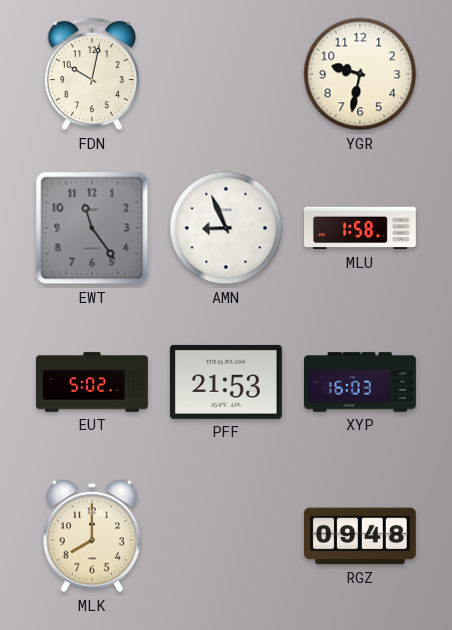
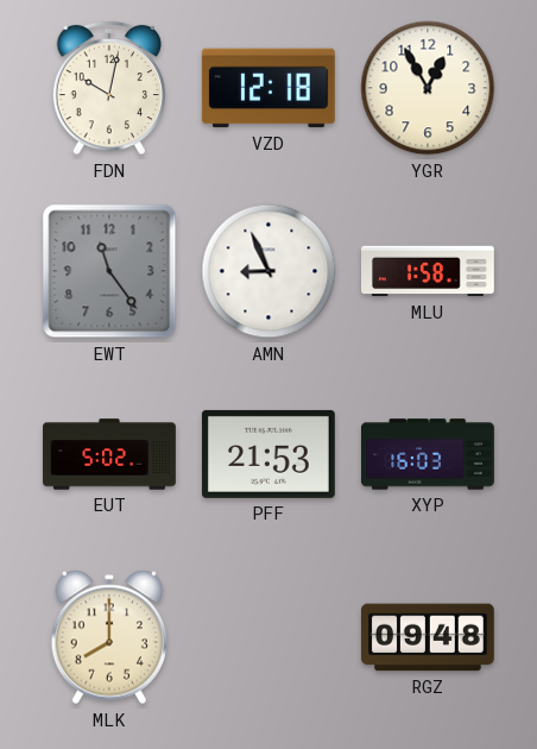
VZD: none -> 12:18 (268, 88)
YGR: 9:32 -> 12:55 (428, 88)
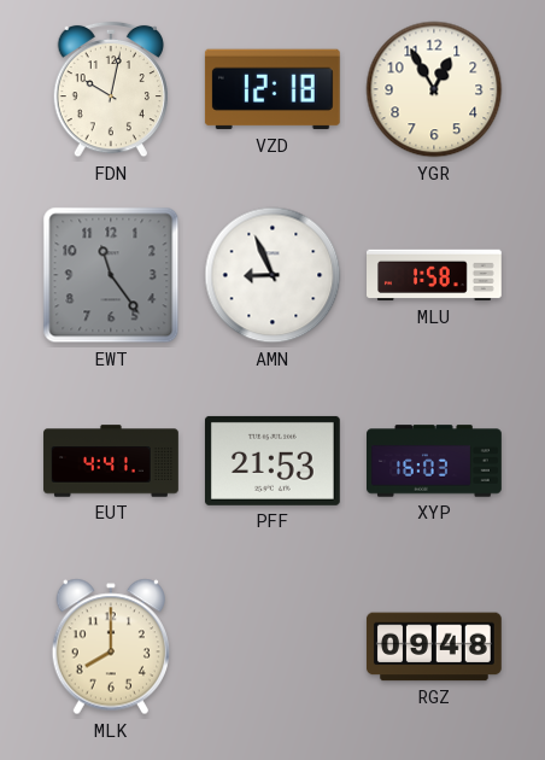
EUT: 5:02 -> 4:41 (111, 461)
